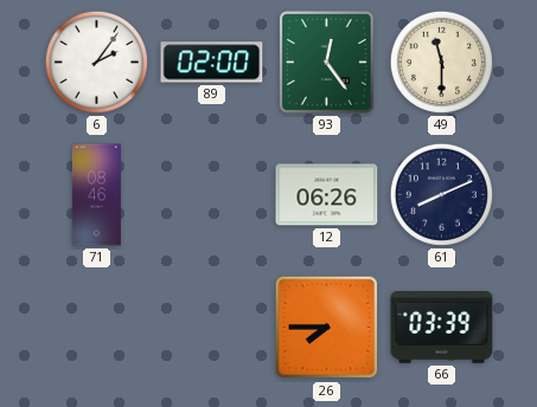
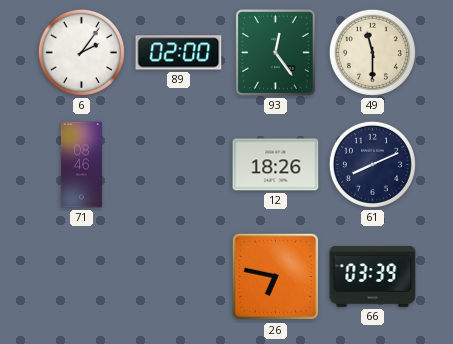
12: 06:26 -> 18:26 (276, 165)
26: 7:45 -> 6:47 (276, 277)
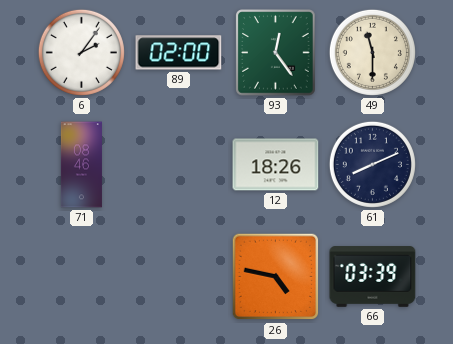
26: 6:47 -> 4:47 (276, 277)
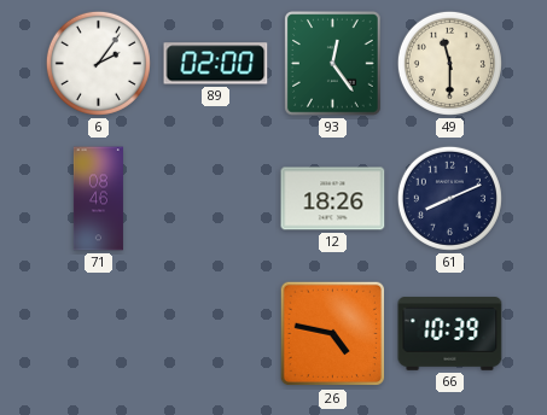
66: 03:39 -> 10:39 (450, 334)
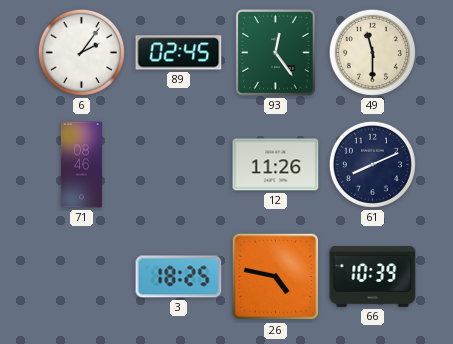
89: 02:00 -> 02:45 (179, 53)
12: 18:26 -> 11:26 (276, 165)
3: none -> 18:25 (179, 277)
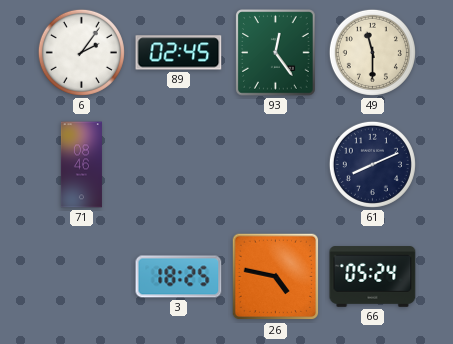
12: 11:26 -> none (276, 165)
66: 10:39 -> 05:24 (373, 277)
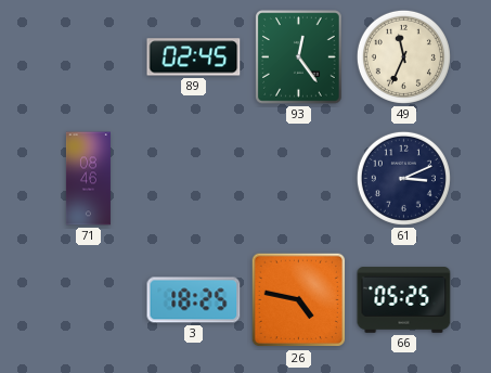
6: 2:06 -> none (81, 52)
49: 11:30 -> 11:34 (403, 56)
61: 8:11 -> 3:11 (403, 178)
66: 05:24 -> 05:25 (404, 300)
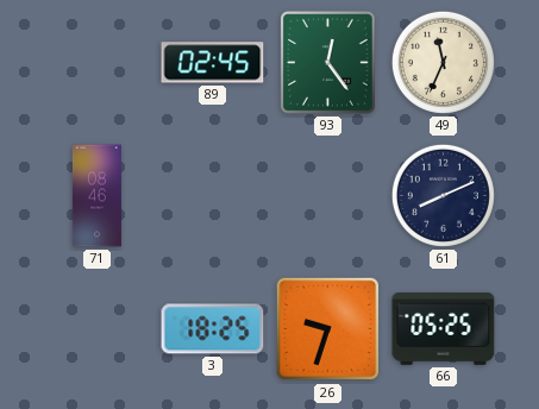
61: 3:11 -> 8:11 (443, 195)
26: 4:47 -> 9:33 (328, 329)
